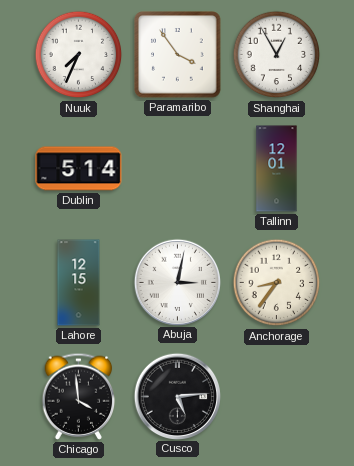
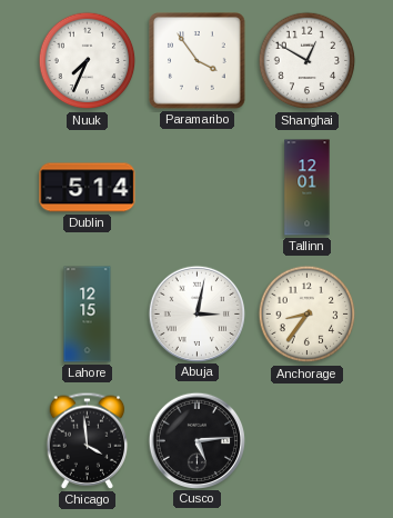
Shanghai: 12:55 -> 12:50 (308, 61)
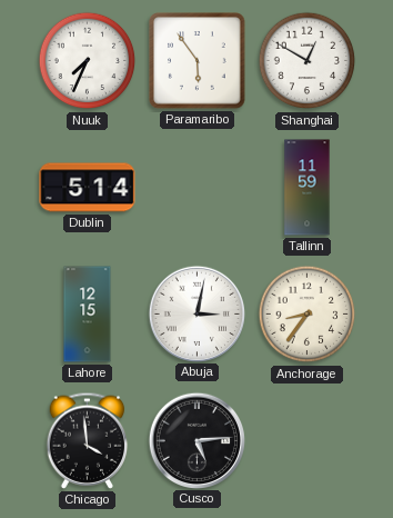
Paramaribo: 3:54 -> 5:54 (198, 61)
Tallinn: 12:01 -> 11:59 (308, 188)
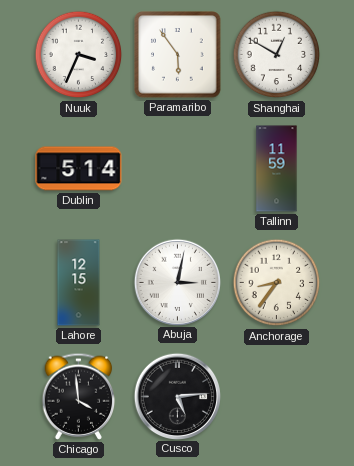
Nuuk: 7:34 -> 3:34 (79, 55)
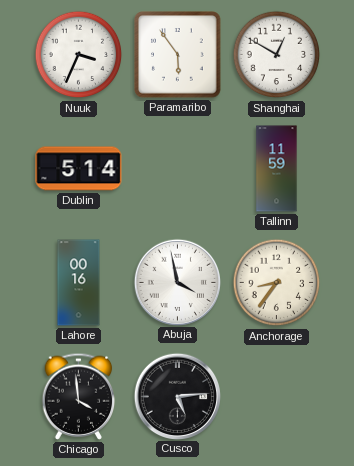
Lahore: 12:15 -> 00:16 (79, 283)
Abuja: 3:02 -> 3:58 (177, 282)
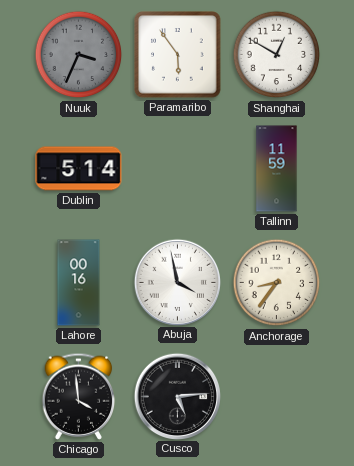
Nuuk dial: white -> grey (79, 55)
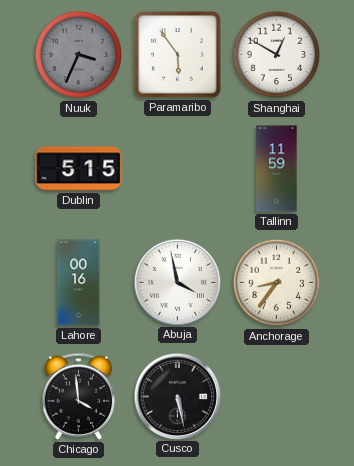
Dublin: 5:14 -> 5:15 (79, 169)
Cusco: 5:14 -> 5:28 (177, 396)
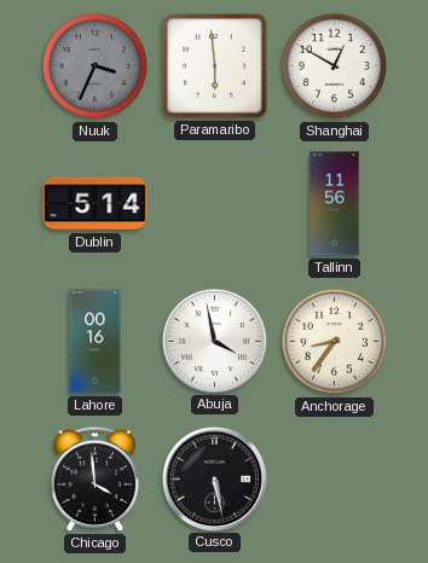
Paramaribo: 5:54 -> 5:59 (215, 66)
Dublin: 5:15 -> 5:14 (96, 204)
Tallinn: 11:59 -> 11:56 (335, 204)
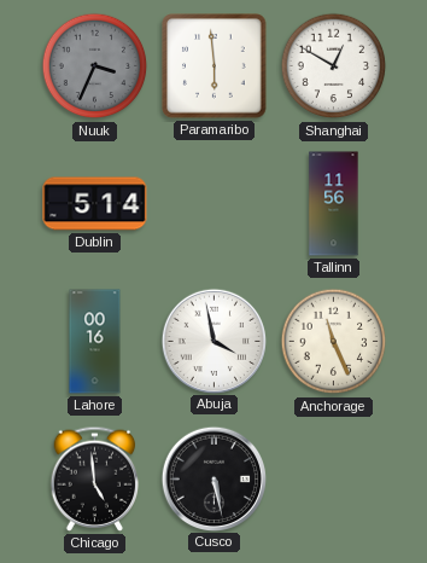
Anchorage: 8:36 -> 11:26 (334, 342)
Chicago: 3:59 -> 4:59 (95, 478)
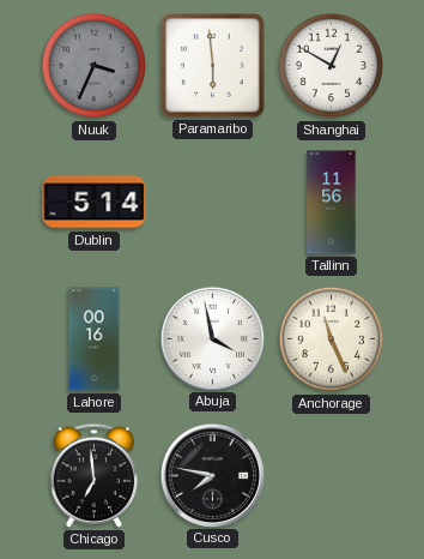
Chicago: 4:59 -> 6:59 (95, 475)
Cusco: 5:28 -> 7:47 (212, 475)
